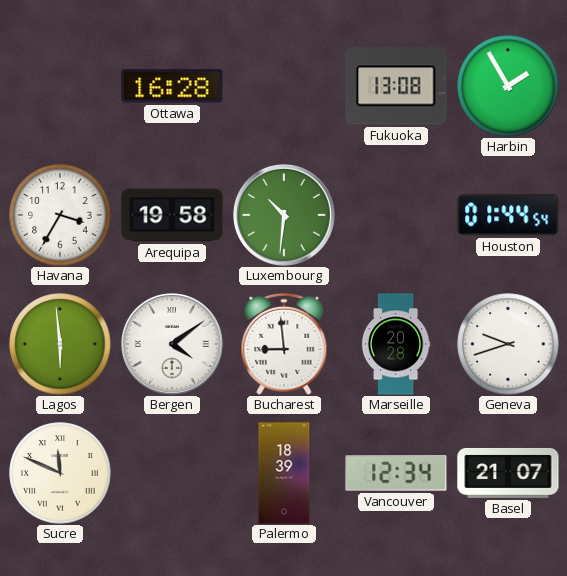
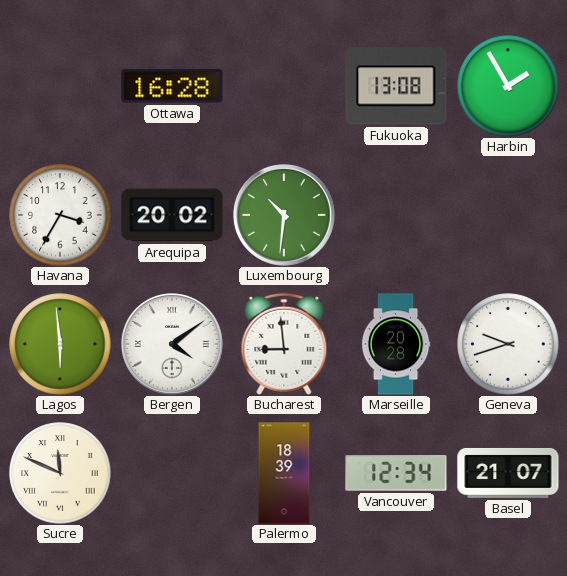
Arequipa: 19:58 -> 20:02 (172, 215)
Houston: 01:44 -> none (508, 215)
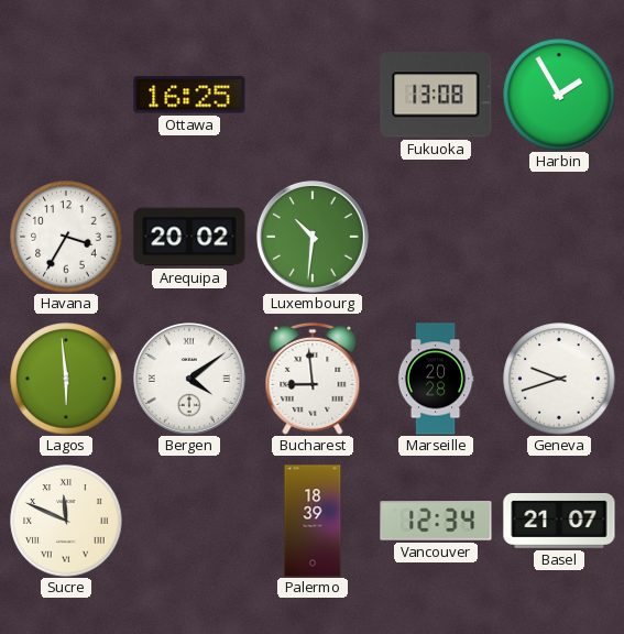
Ottawa: 16:28 -> 16:25 (189, 95)
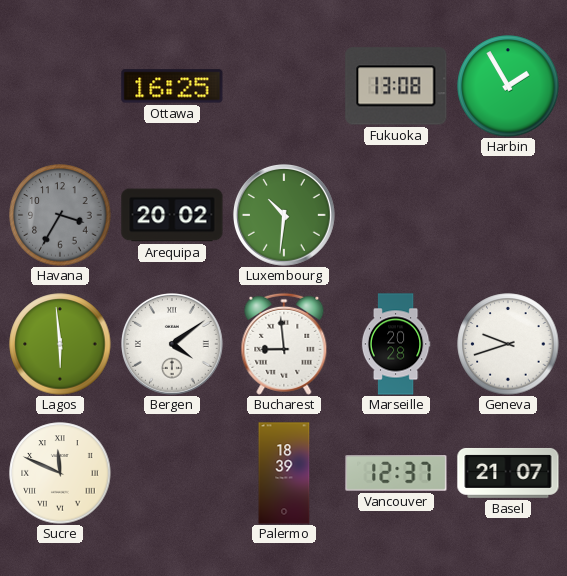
Havana dial: white -> grey (60, 215)
Vancouver: 12:34 -> 12:37 (396, 473)
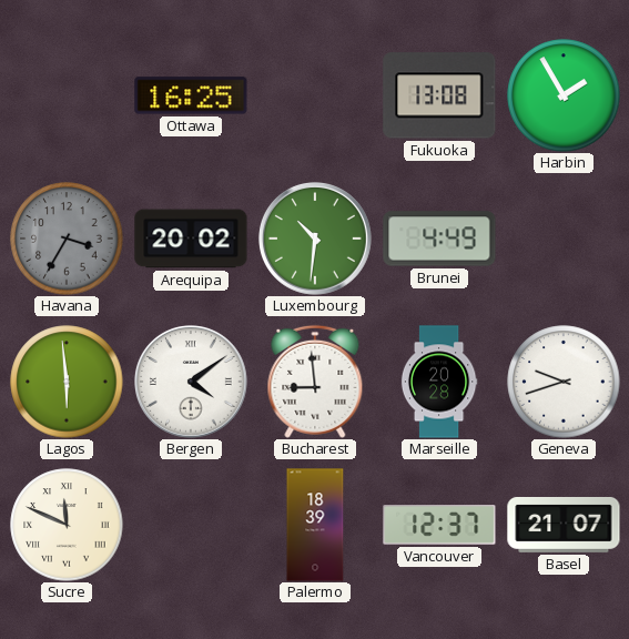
Brunei: none -> 4:49 (439, 239)
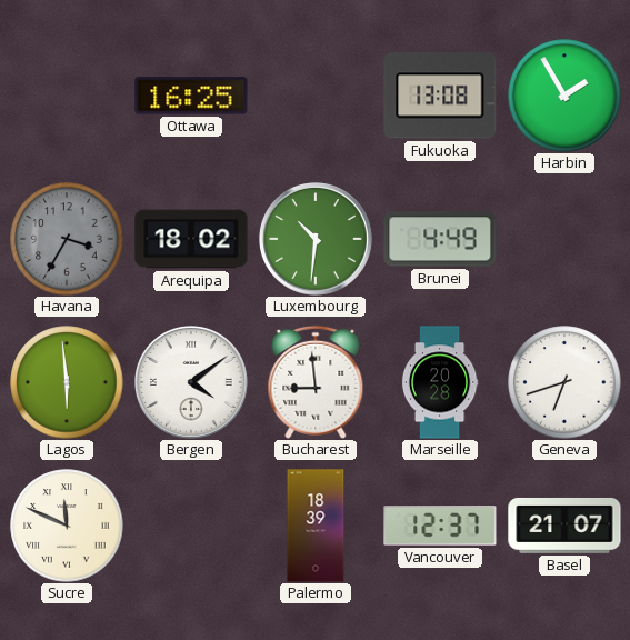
Arequipa: 20:02 -> 18:02 (191, 239)
Geneva: 9:42 -> 6:42 (564, 382)
